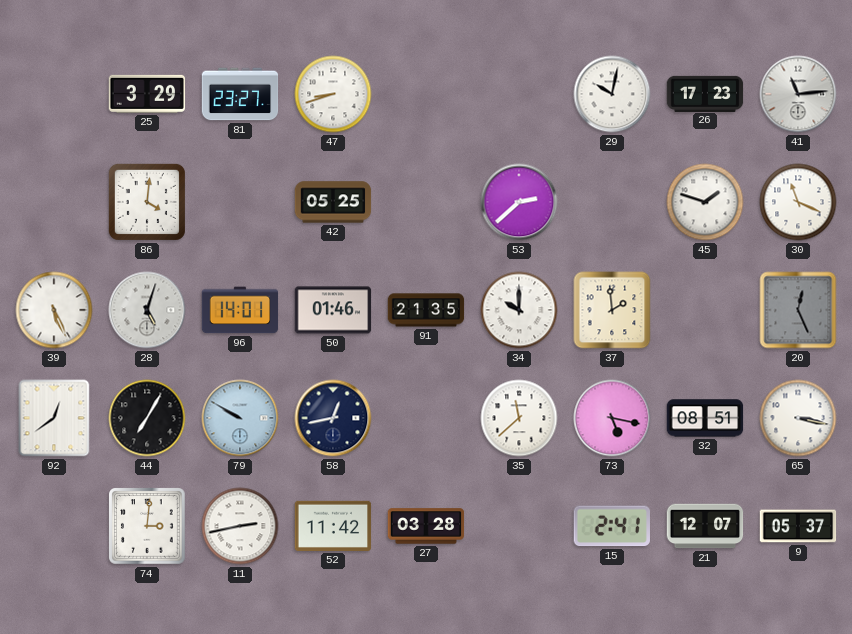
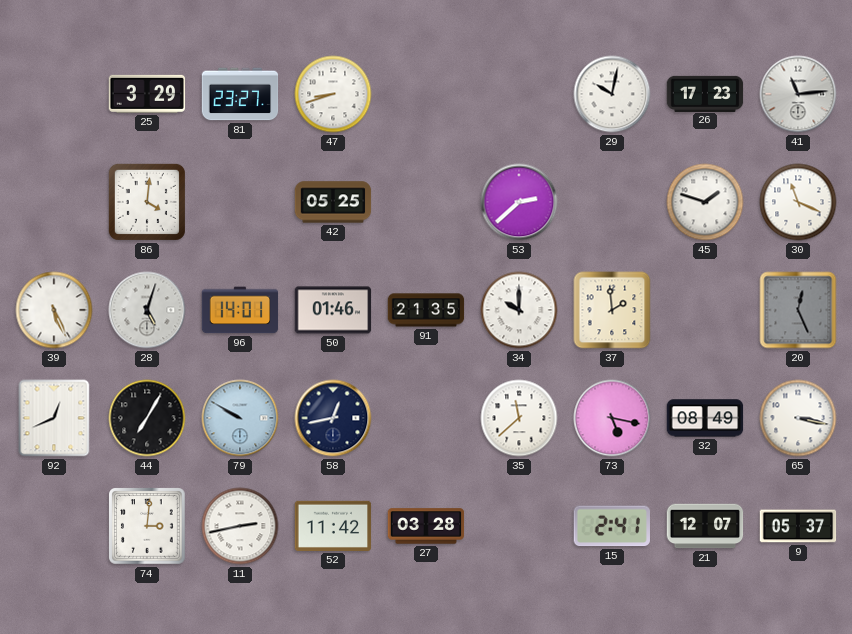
92: 12:39 -> 12:41 (54, 418)
32: 08:51 -> 08:49 (705, 418)
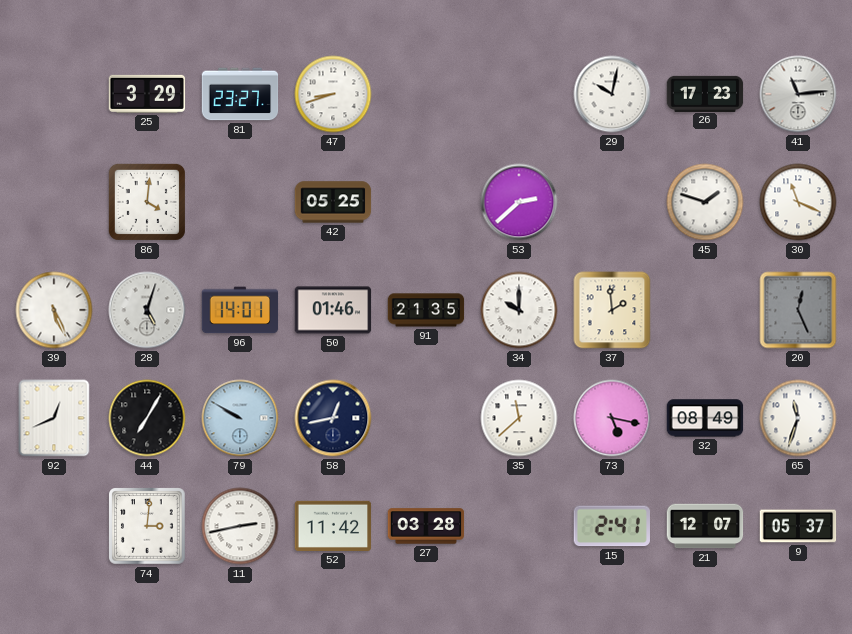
65: 3:17 -> 11:33 (798, 418)
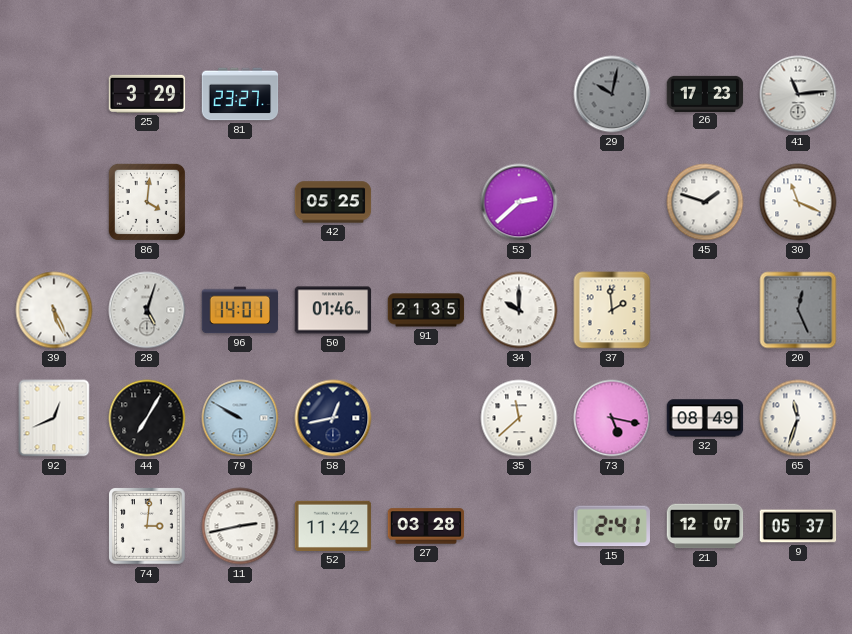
47: 8:42 -> none (333, 94)
29 dial: white -> grey (612, 94)
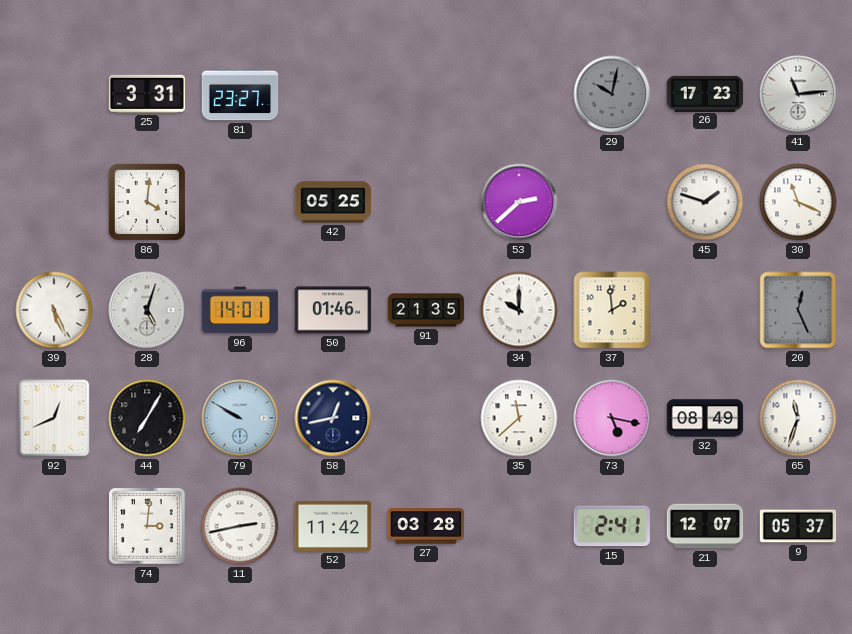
25: 3:29 -> 3:31 (147, 94)
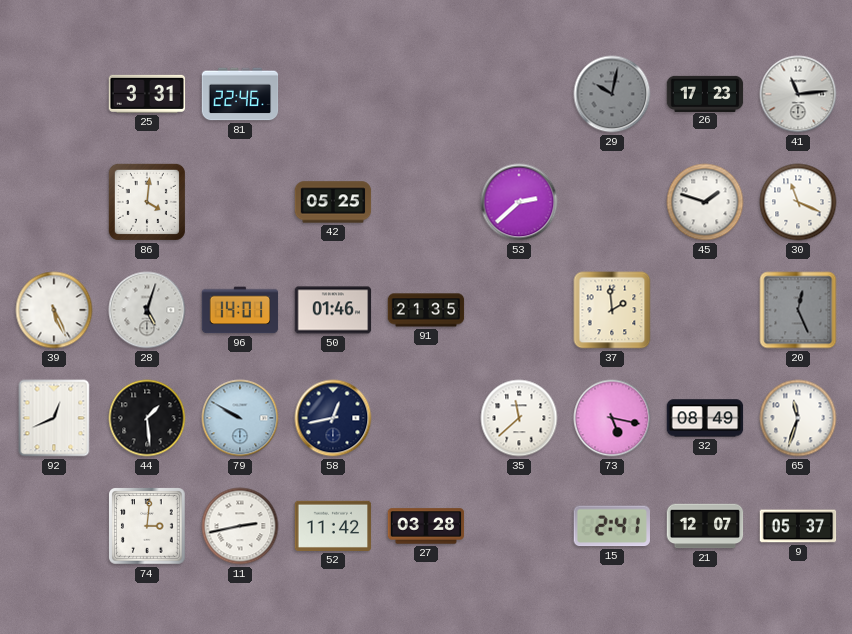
81: 23:27 -> 22:46 (240, 94)
34: 10:00 -> none (519, 310)
44: 7:05 -> 1:29 (147, 418)
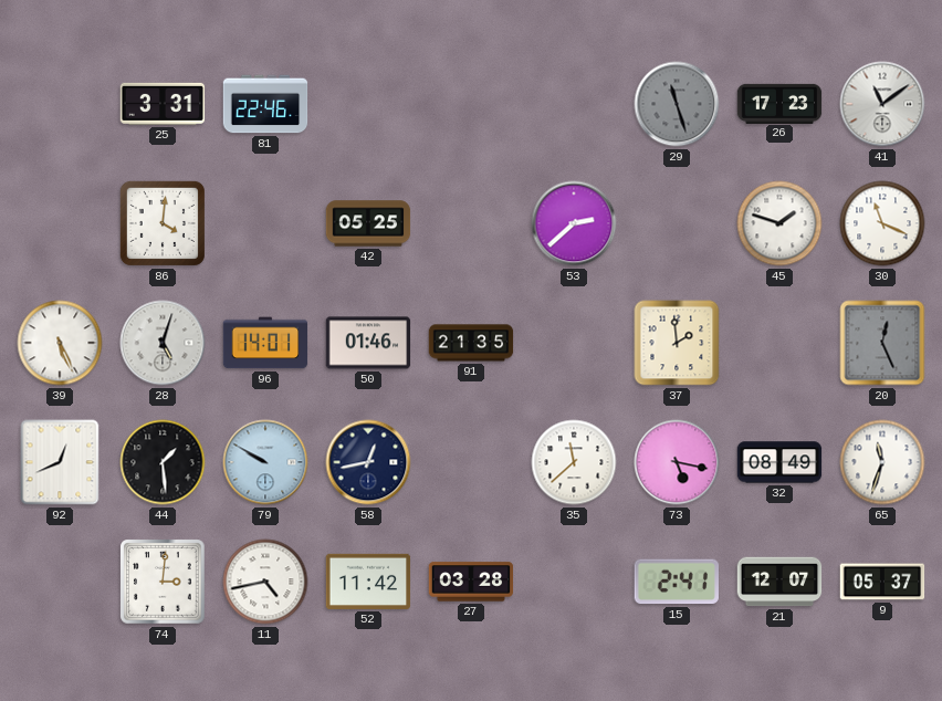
29: 10:02 -> 11:27 (677, 104)
41: 11:14 -> 11:09 (882, 104)
11: 2:43 -> 4:43 (265, 582)
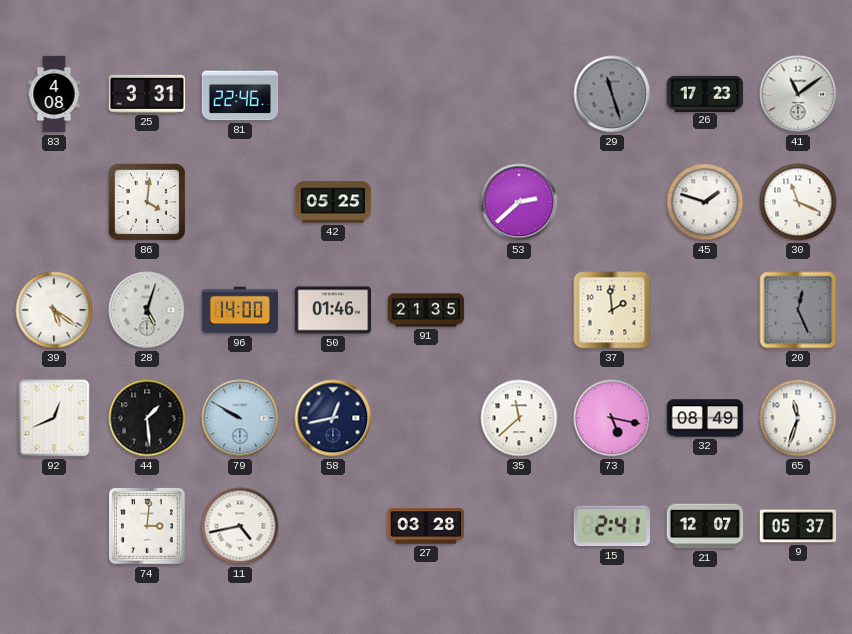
83: none -> 4:08 (54, 94)
39: 5:26 -> 5:21 (54, 310)
96: 14:01 -> 14:00 (240, 310)
52: 11:42 -> none (368, 582)
